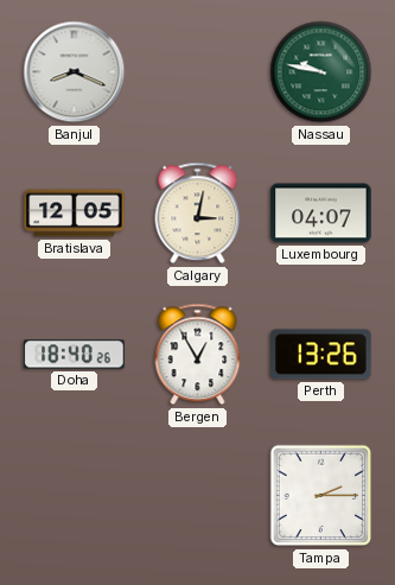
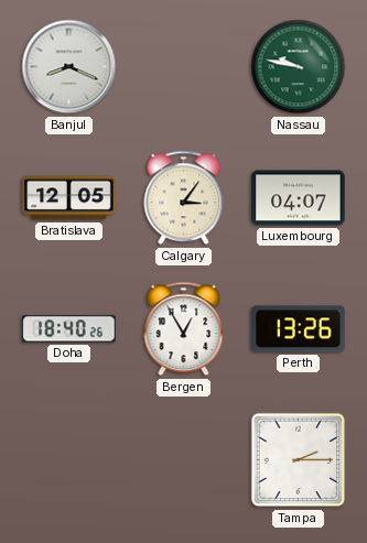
Calgary: 3:02 -> 3:06 (184, 198)
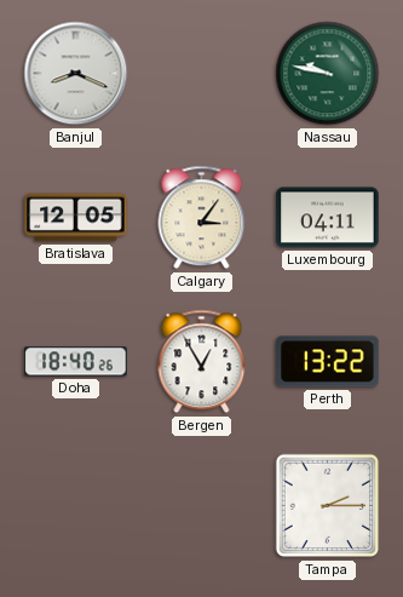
Luxembourg: 04:07 -> 04:11 (328, 218)
Perth: 13:26 -> 13:22 (328, 362)
